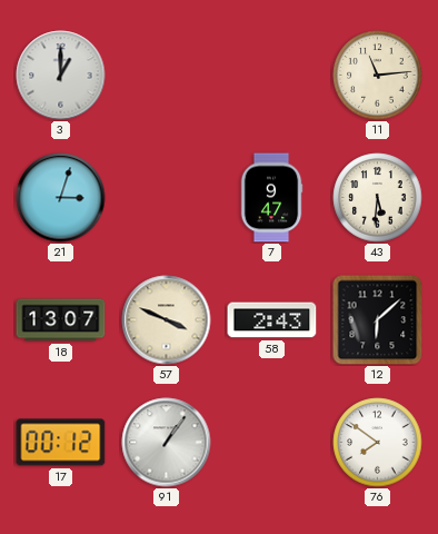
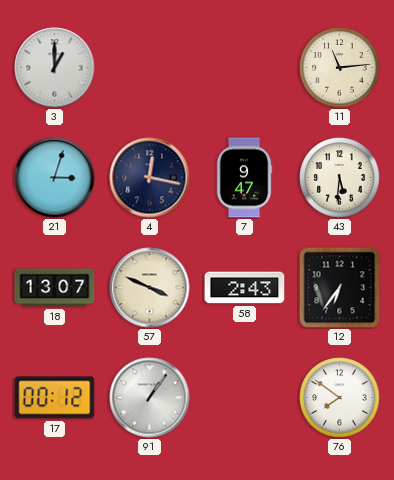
4: none -> 12:17 (150, 178)
12: 6:08 -> 6:36 (340, 288)
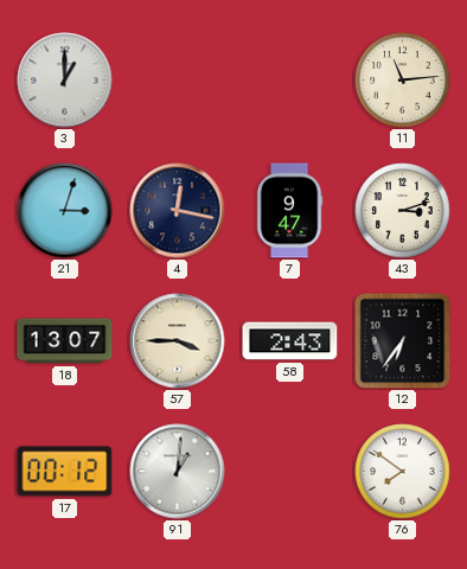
43: 5:31 -> 3:12 (403, 211)
57: 3:49 -> 3:45 (178, 341)
91: 1:06 -> 1:01 (178, 472)
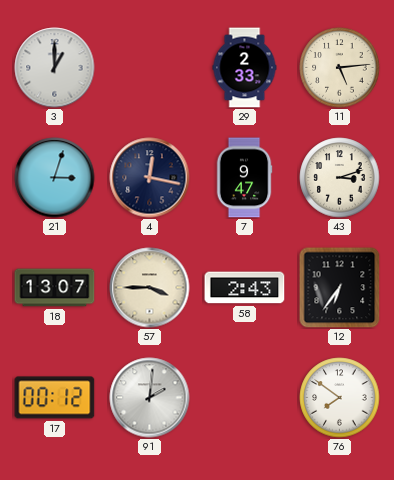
29: none -> 2:33 (245, 68)
11: 11:14 -> 5:14 (340, 68)
91: 1:01 -> 2:01 (150, 398)
